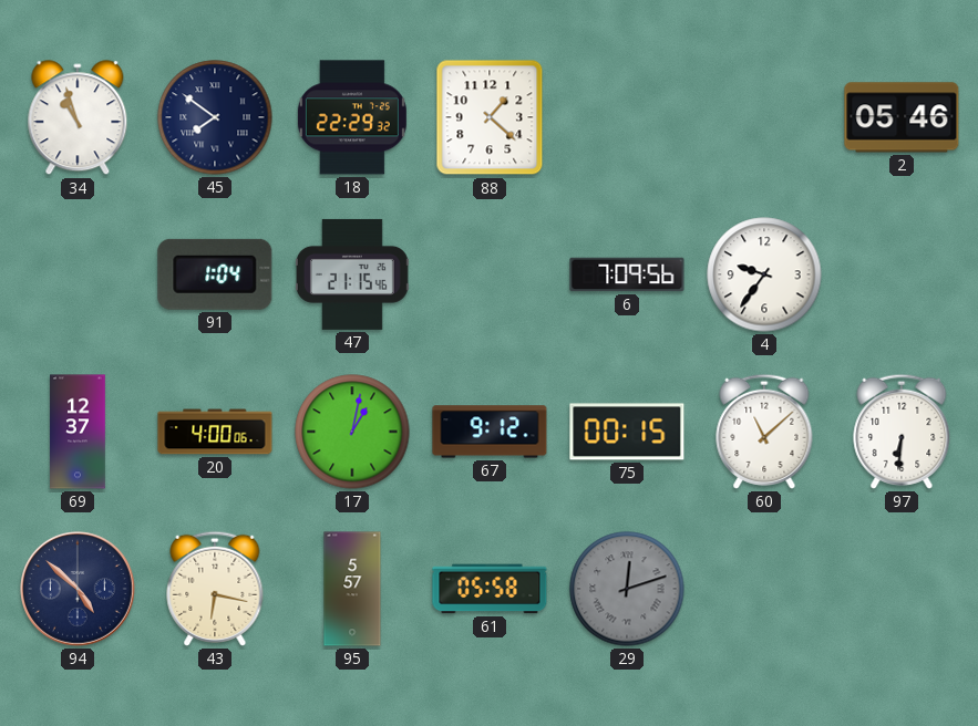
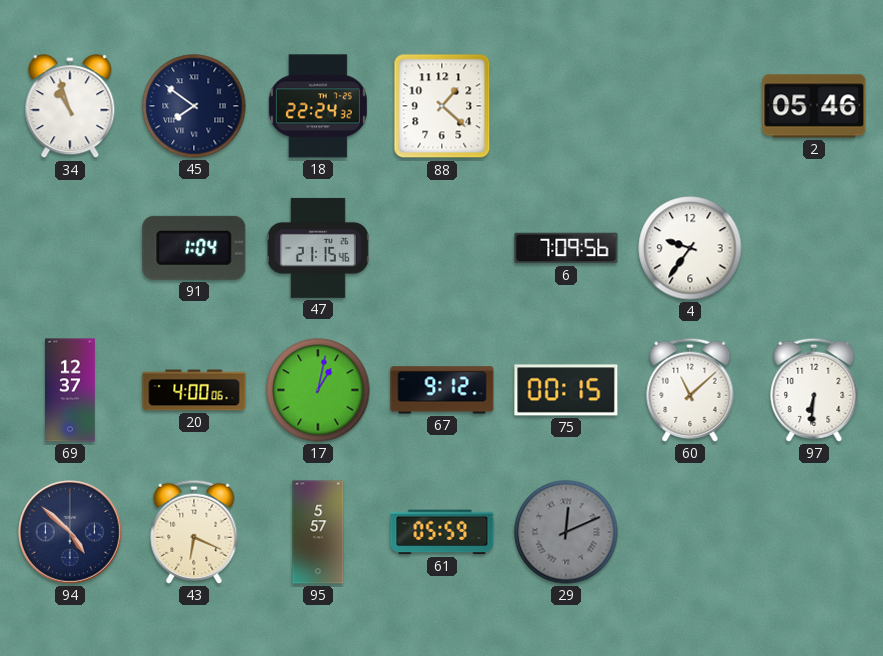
18: 22:29 -> 22:24 (318, 106)
43: 6:17 -> 6:19 (194, 532)
61: 05:58 -> 05:59 (442, 532)
29: 12:12 -> 12:11 (566, 532)
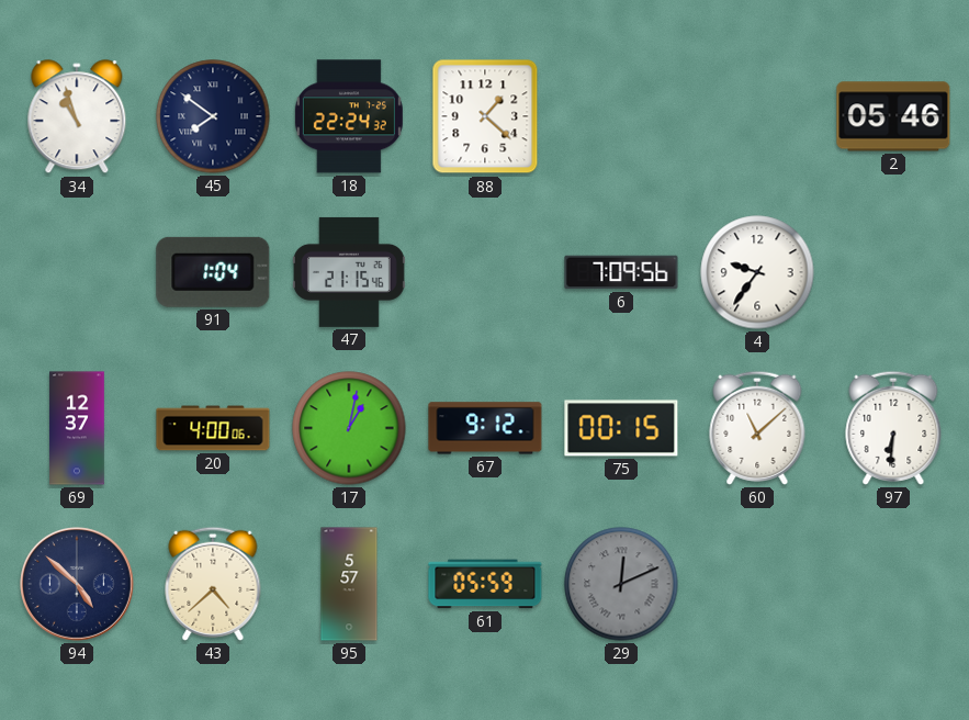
43: 6:19 -> 4:38 (213, 584)
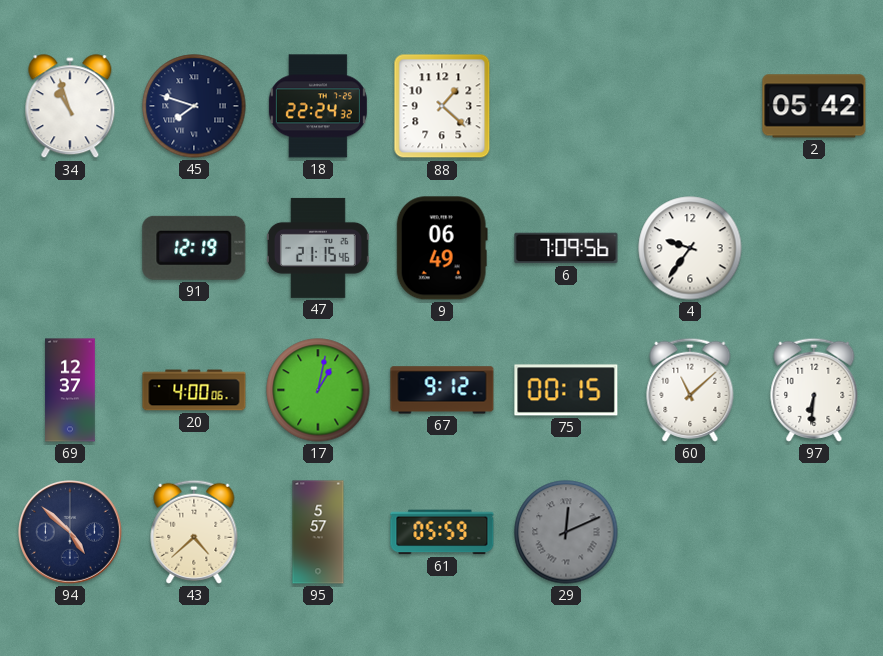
45: 7:51 -> 7:48 (194, 106)
2: 05:46 -> 05:42 (814, 106)
91: 1:04 -> 12:19 (194, 248)
9: none -> 06:49 (442, 248)
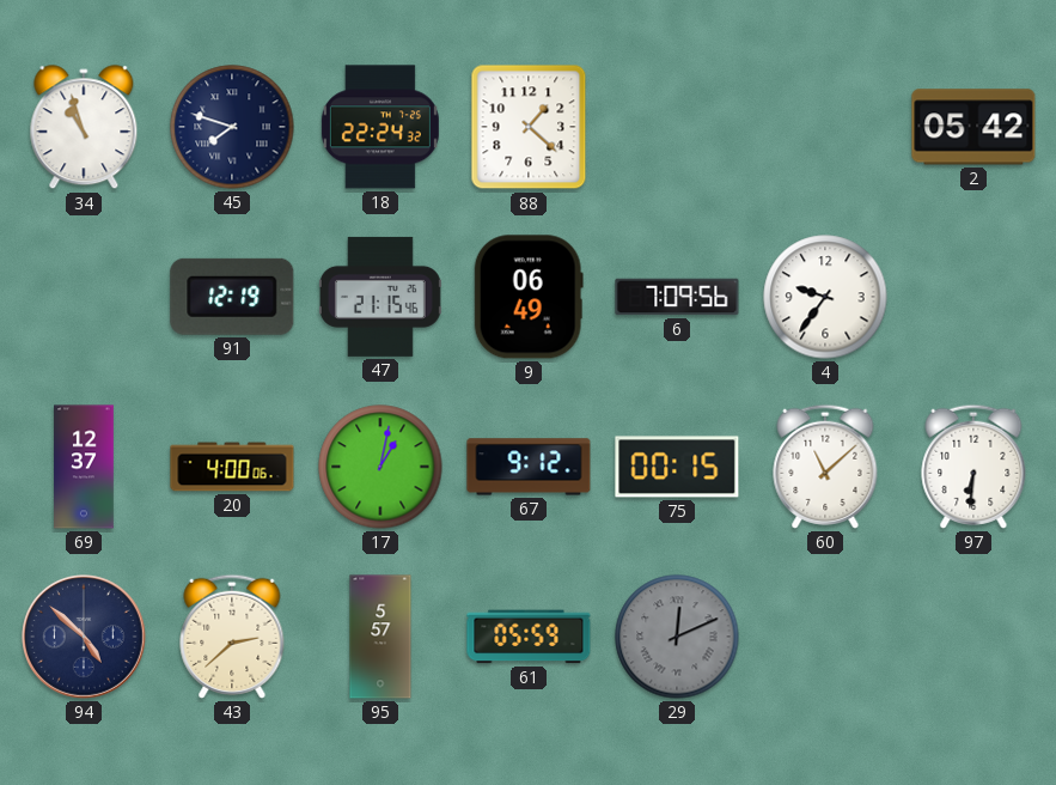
43: 4:38 -> 2:38 (232, 637)
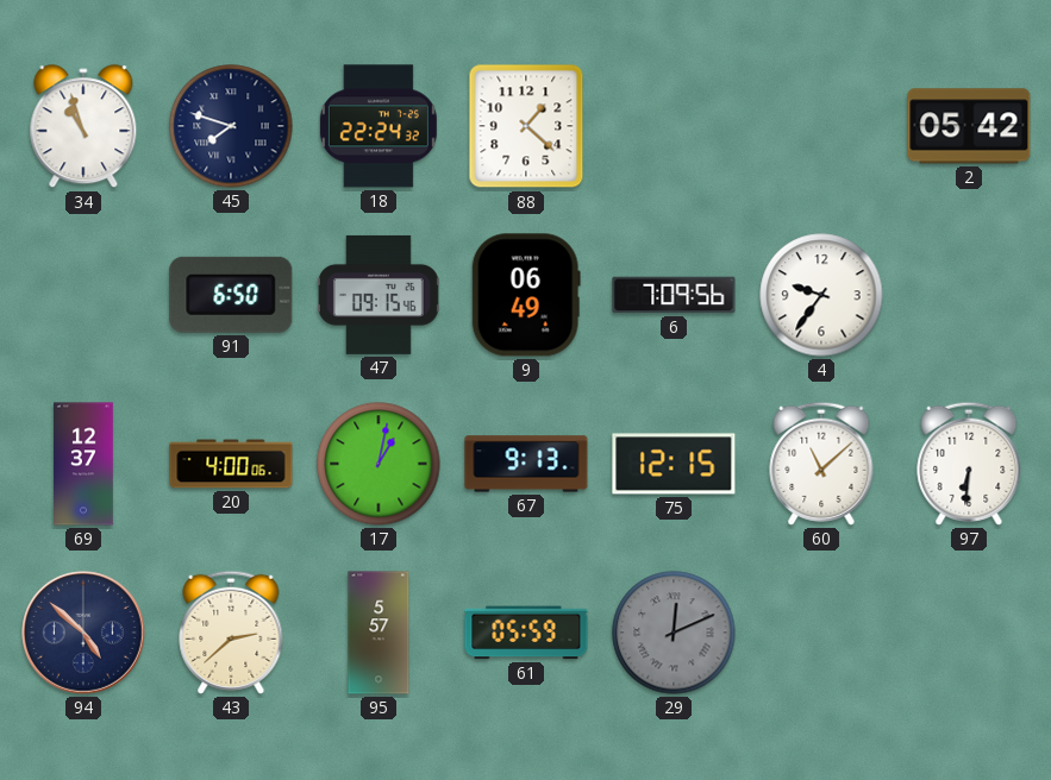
91: 12:19 -> 6:50 (231, 295)
47: 21:15 -> 09:15 (379, 295)
67: 9:12 -> 9:13 (526, 464)
75: 00:15 -> 12:15 (674, 464)
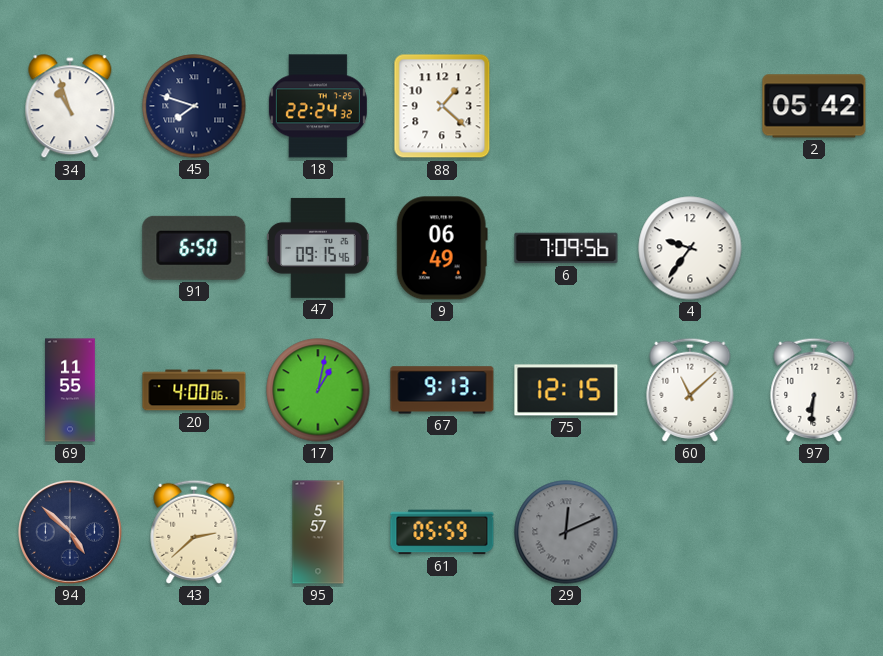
69: 12:37 -> 11:55 (70, 390)
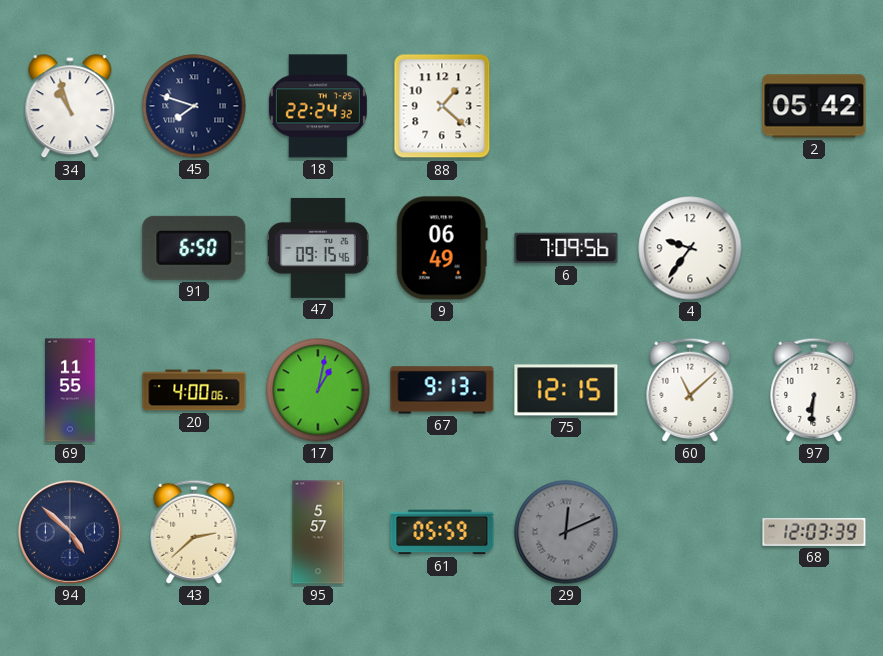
68: none -> 12:03 (814, 532)
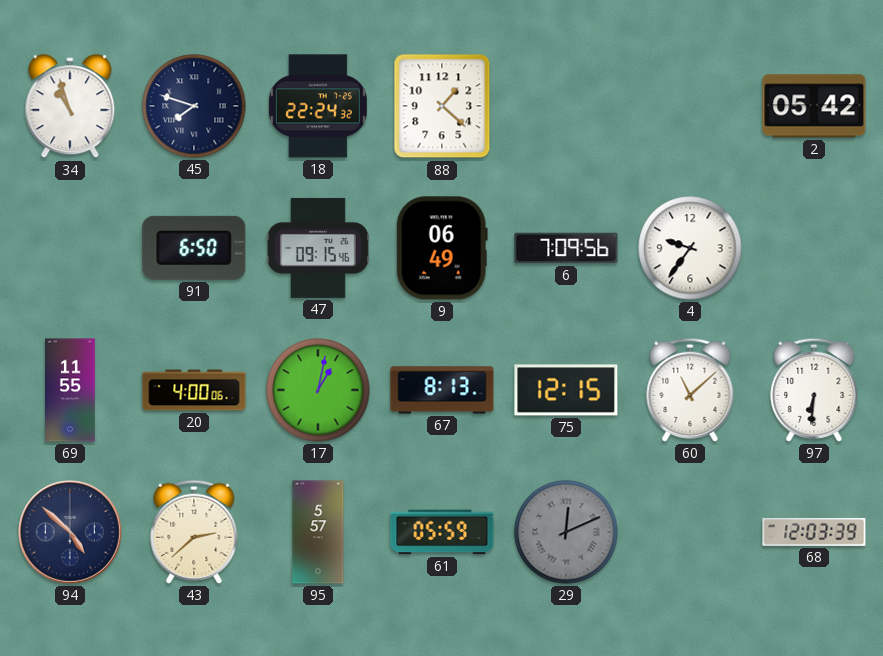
67: 9:13 -> 8:13 (442, 390)
